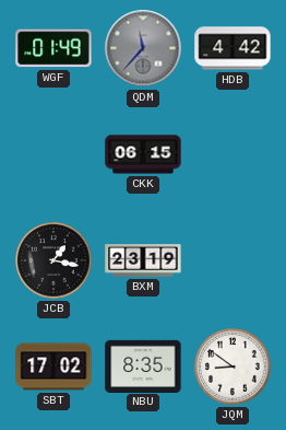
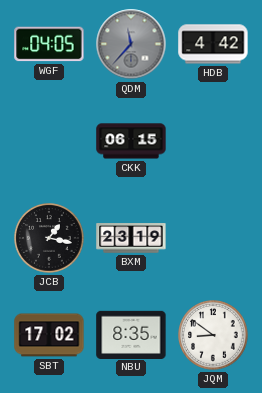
WGF: 01:49 -> 04:05 (49, 44)
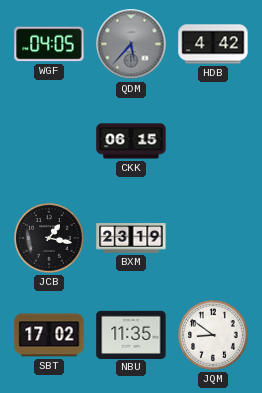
QDM: 11:37 -> 5:37 (131, 44)
NBU: 8:35 -> 11:35 (131, 334)
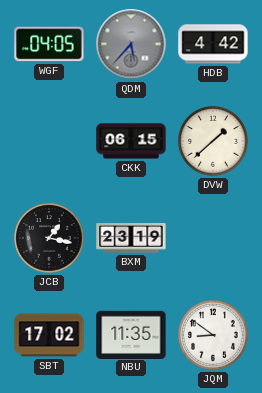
DVW: none -> 1:38 (213, 141)
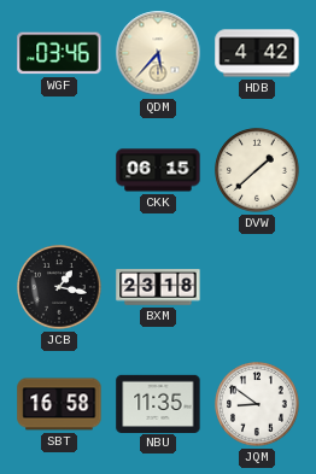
WGF: 04:05 -> 03:46 (59, 53)
QDM dial: grey -> cream (158, 53)
BXM: 23:19 -> 23:18 (158, 287)
SBT: 17:02 -> 16:58 (59, 404)
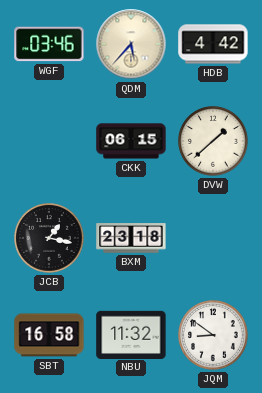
NBU: 11:35 -> 11:32 (131, 334)
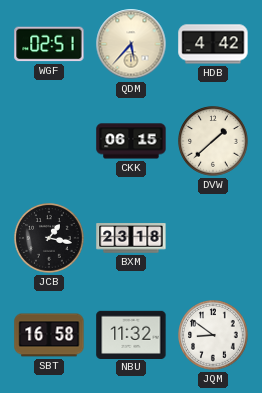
WGF: 03:46 -> 02:51 (49, 44)
